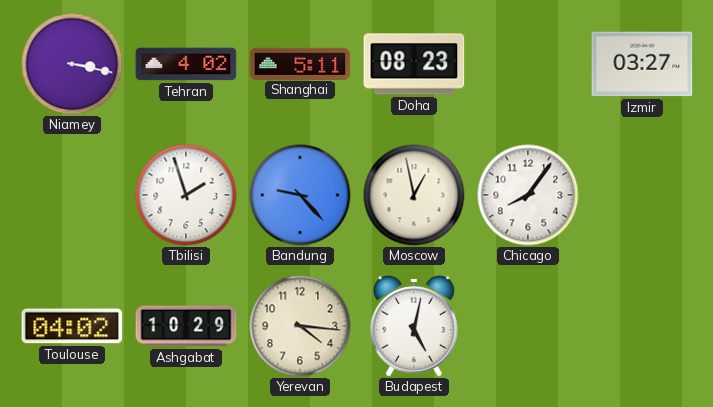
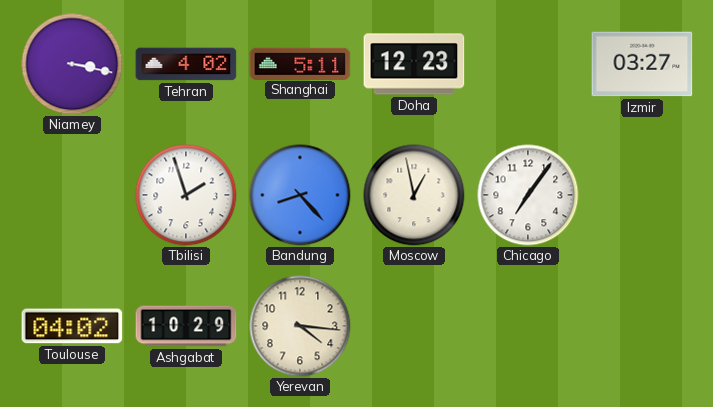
Doha: 08:23 -> 12:23 (414, 64)
Bandung: 9:23 -> 8:23 (300, 195)
Chicago: 8:06 -> 7:06 (528, 195)
Budapest: 5:02 -> none (414, 327)
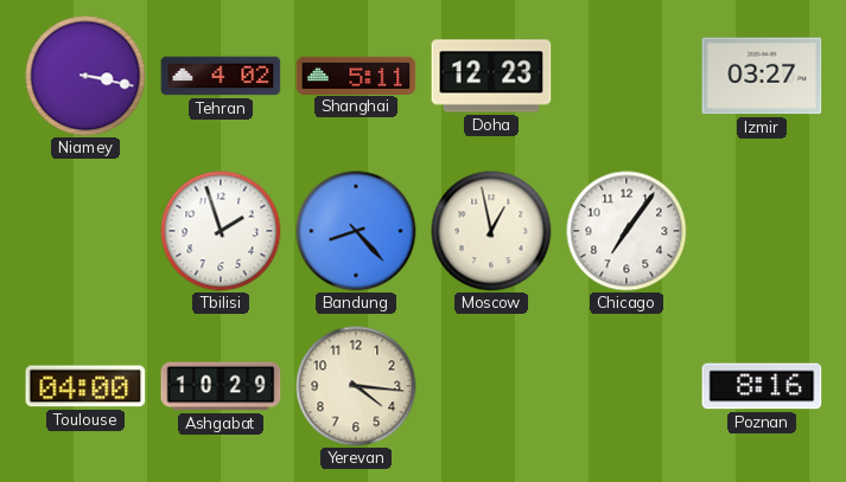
Toulouse: 04:02 -> 04:00 (85, 386)
Poznan: none -> 8:16 (762, 386)
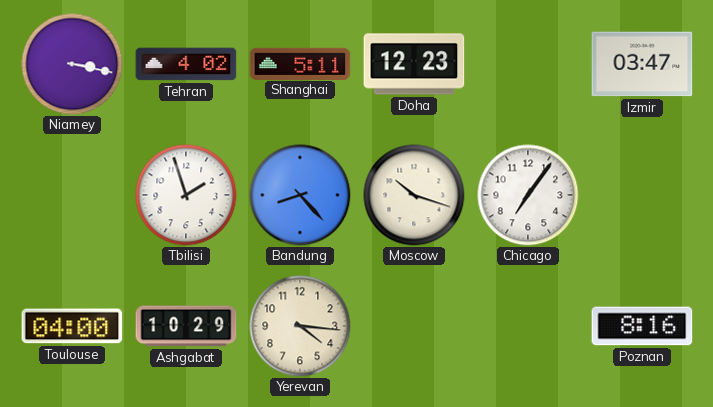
Izmir: 03:27 -> 03:47 (642, 64)
Moscow: 12:58 -> 10:18 (414, 195)
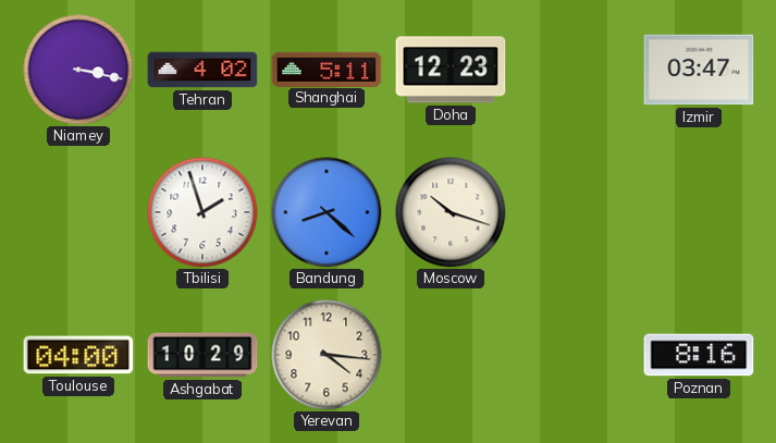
Bandung: 8:23 -> 8:22 (327, 212)
Chicago: 7:06 -> none (528, 195)
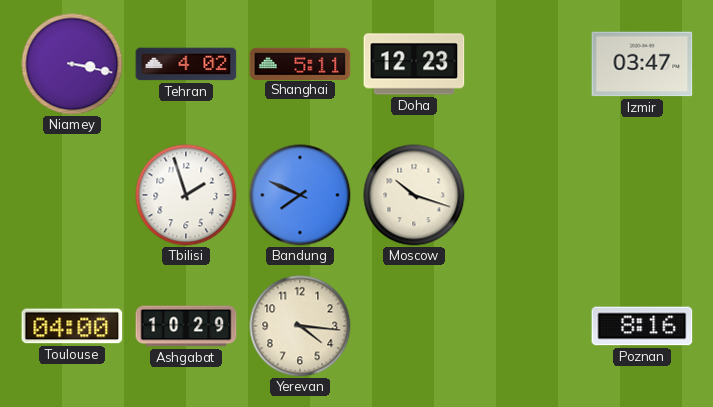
Bandung: 8:22 -> 7:49 (300, 195)
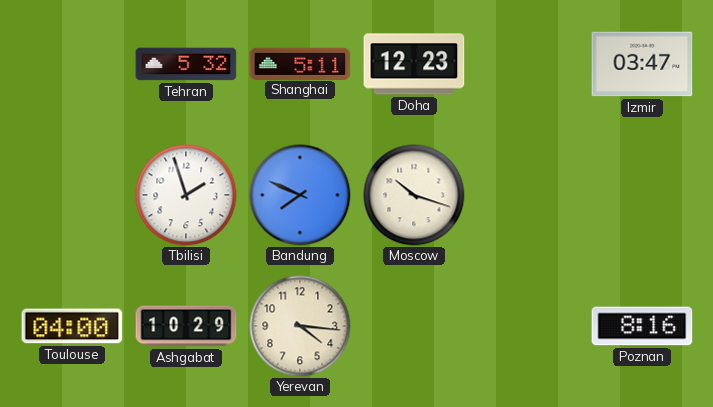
Niamey: 3:17 -> none (72, 64)
Tehran: 4:02 -> 5:32 (186, 64)
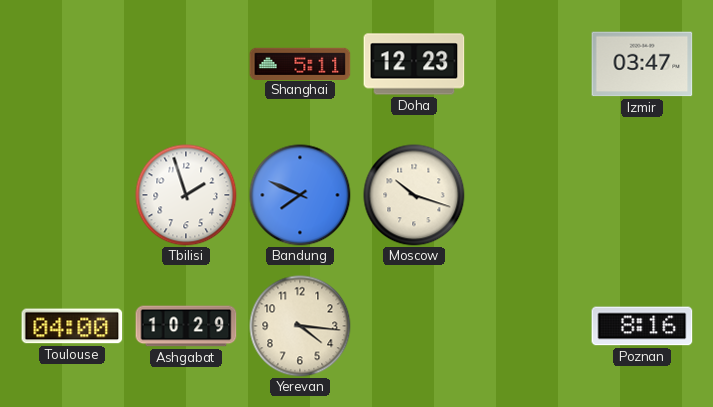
Tehran: 5:32 -> none (186, 64)
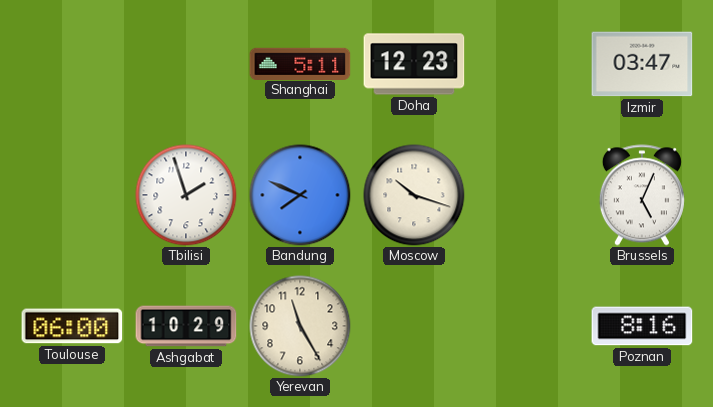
Brussels: none -> 5:04 (642, 195)
Toulouse: 04:00 -> 06:00 (72, 326)
Yerevan: 4:16 -> 11:25 (300, 326)
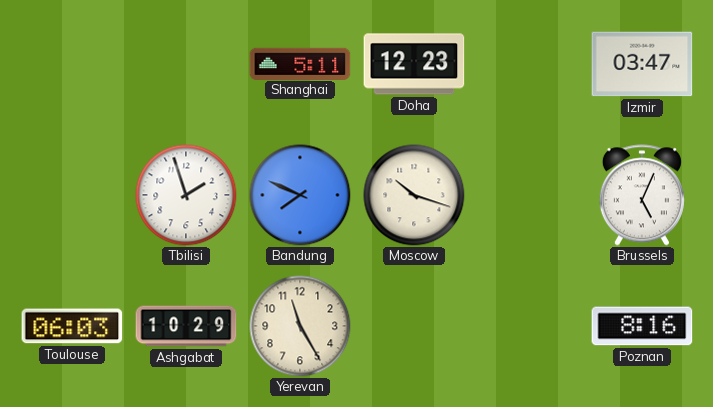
Toulouse: 06:00 -> 06:03 (72, 326)
